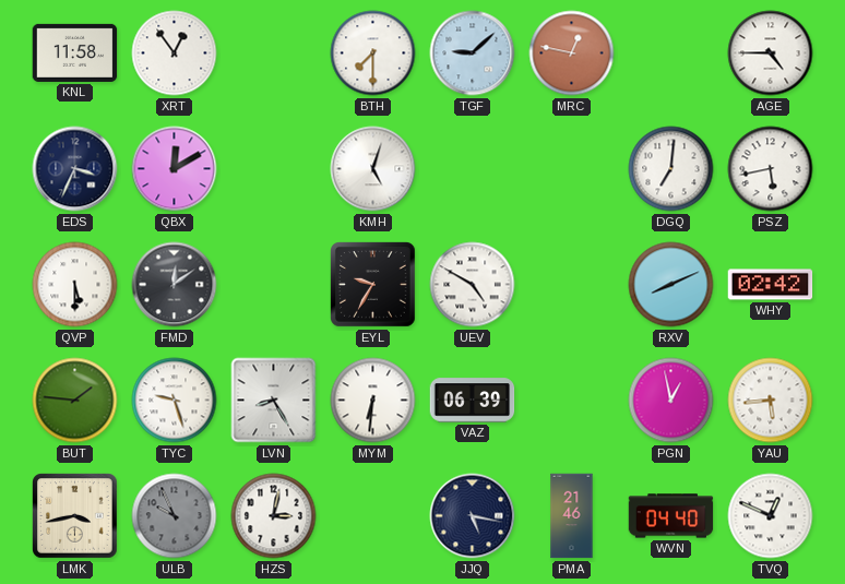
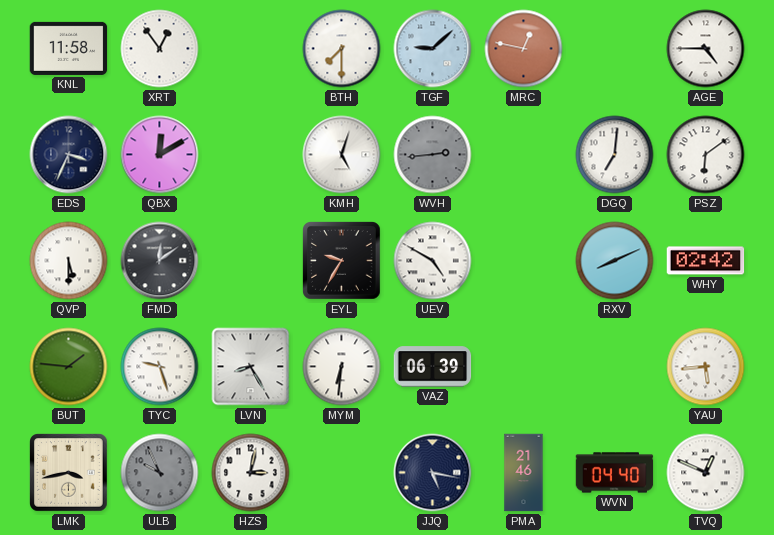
WVH: none -> 2:44 (433, 155)
PSZ: 5:43 -> 6:09 (706, 155)
PGN: 12:58 -> none (671, 401)
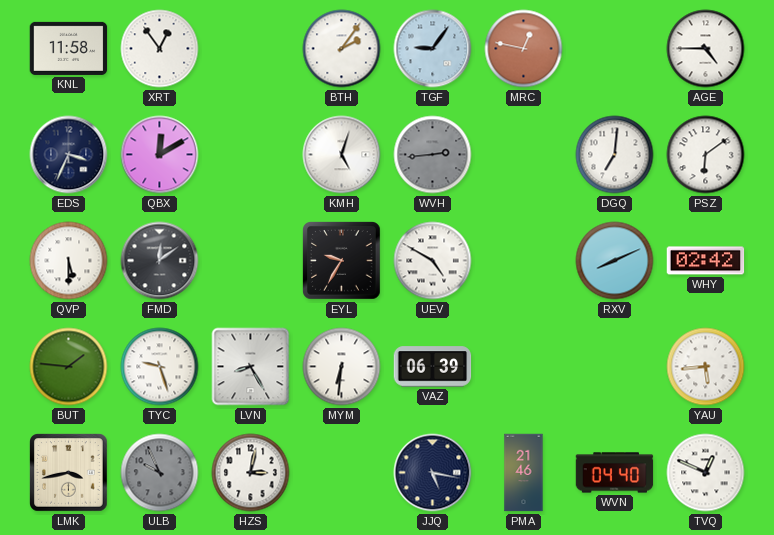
BTH: 7:30 -> 2:06 (342, 49)
TGF: 9:08 -> 9:06 (433, 49)
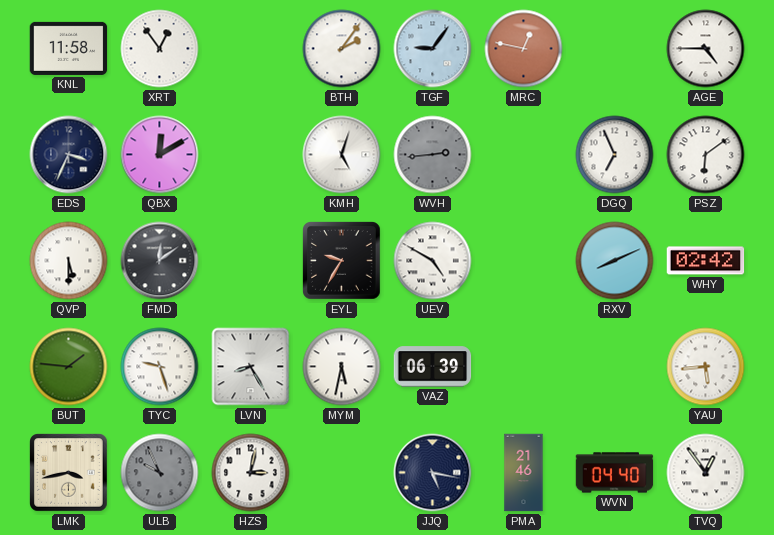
DGQ: 7:01 -> 6:56 (615, 155)
MYM: 6:31 -> 5:32 (342, 367)
TVQ: 12:49 -> 12:54 (706, 473)
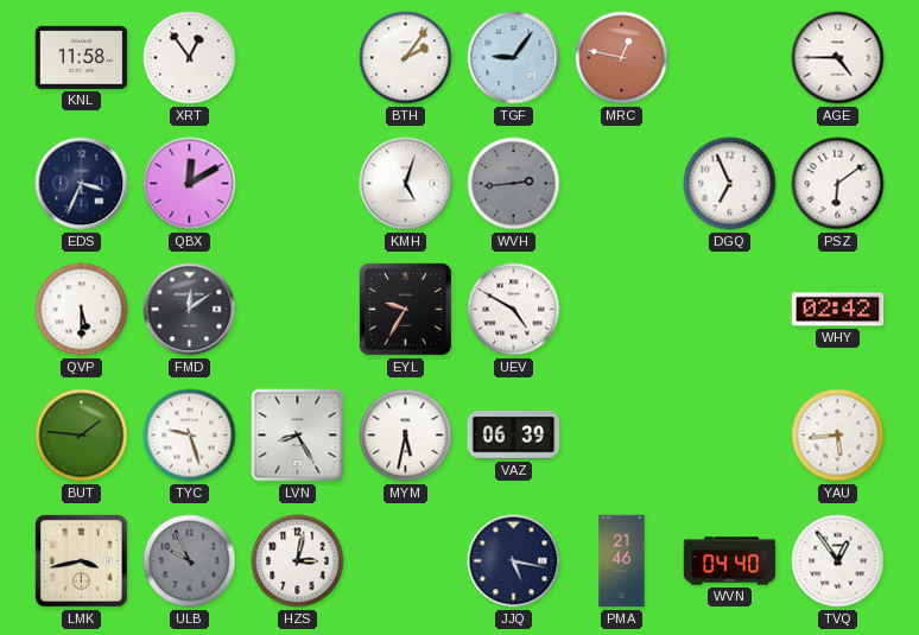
RXV: 8:11 -> none (615, 261)
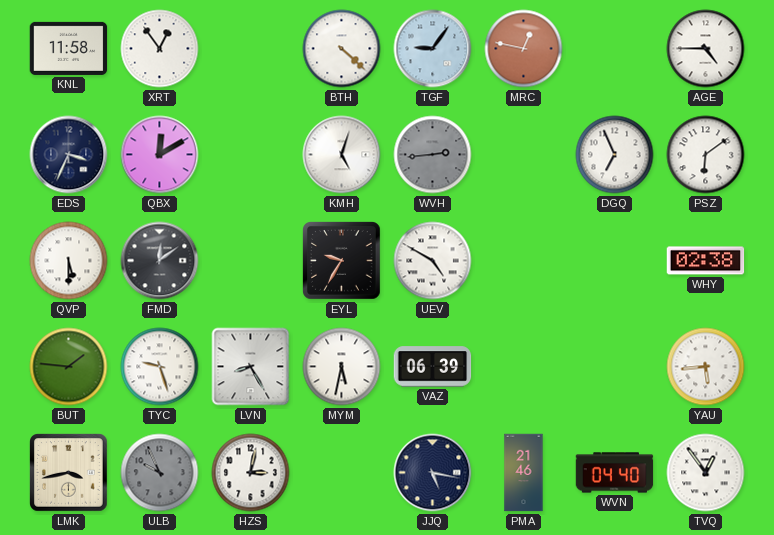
BTH: 2:06 -> 4:22 (342, 49)
WHY: 02:42 -> 02:38 (706, 261)
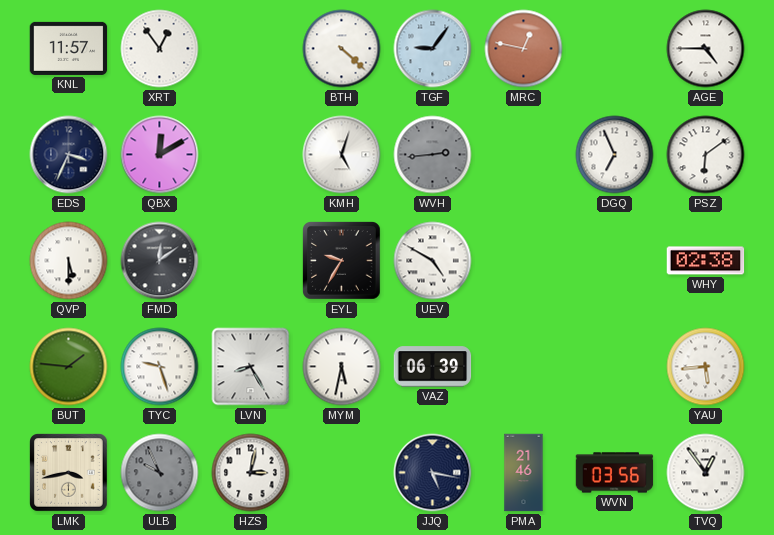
KNL: 11:58 -> 11:57 (69, 48)
WVN: 04:40 -> 03:56 (615, 473)
